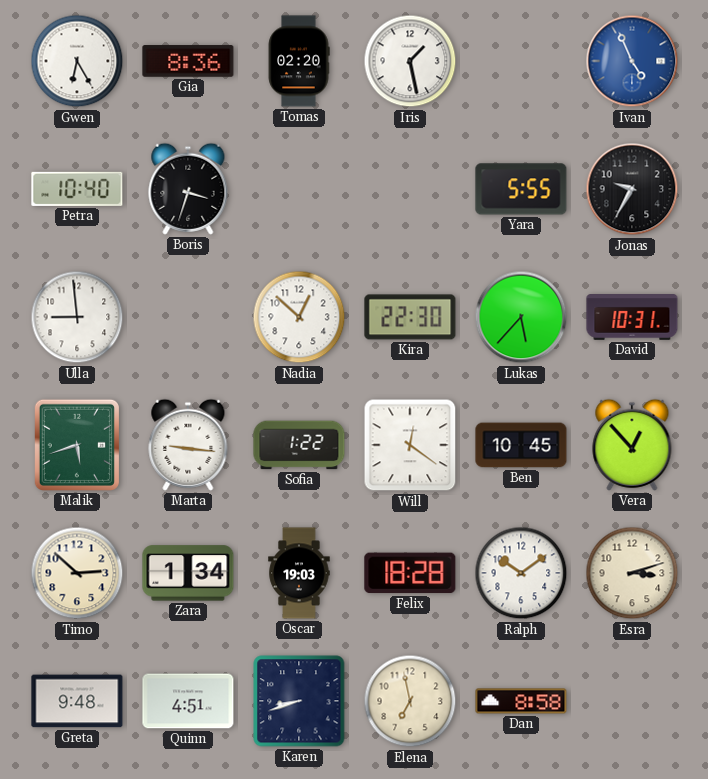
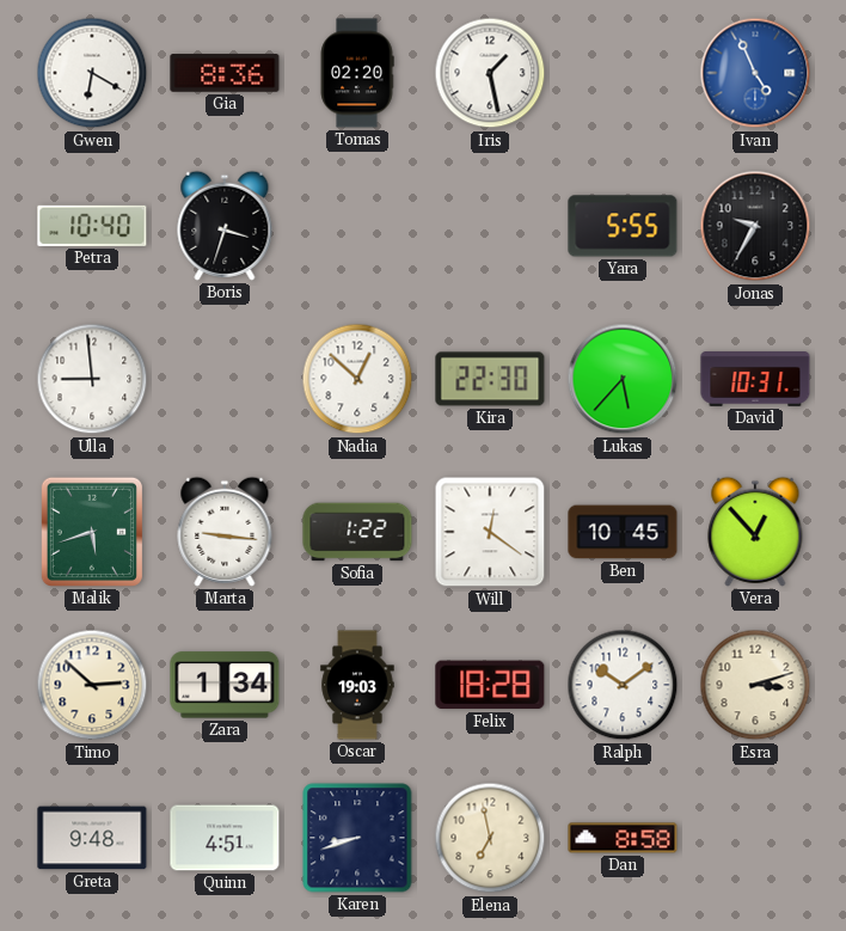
Gwen: 6:25 -> 6:20 (92, 73)
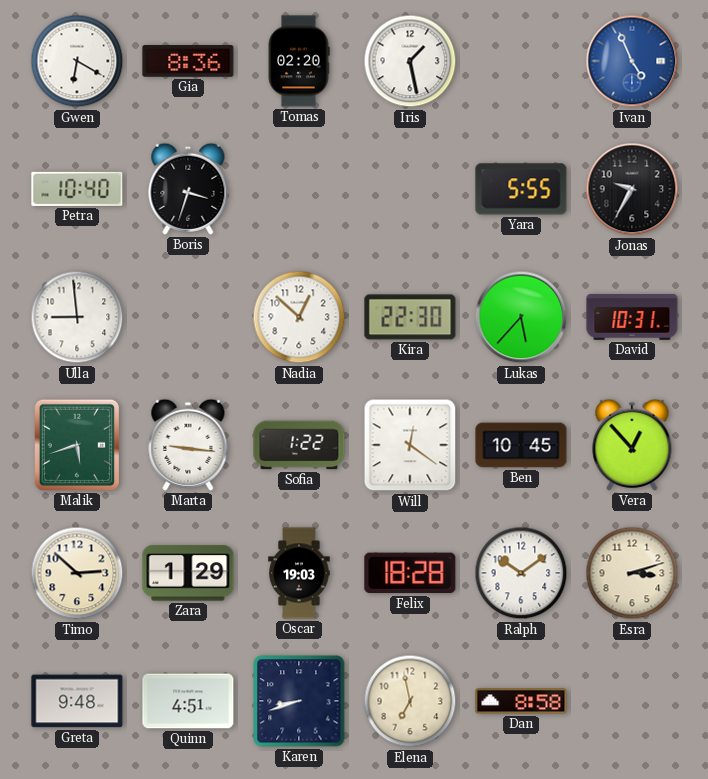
Zara: 1:34 -> 1:29 (188, 573)
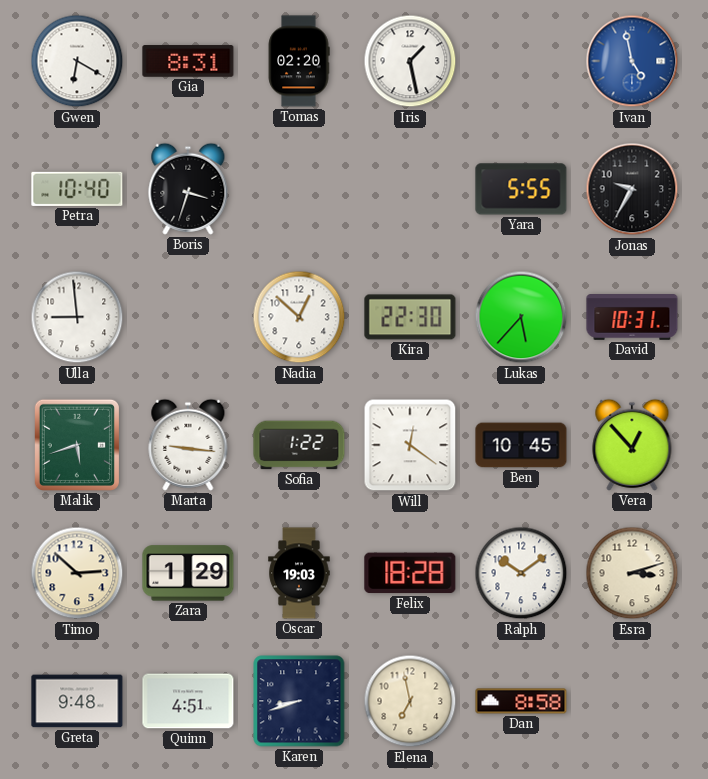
Gia: 8:36 -> 8:31 (188, 61)
Ivan: 4:56 -> 4:58 (632, 61)
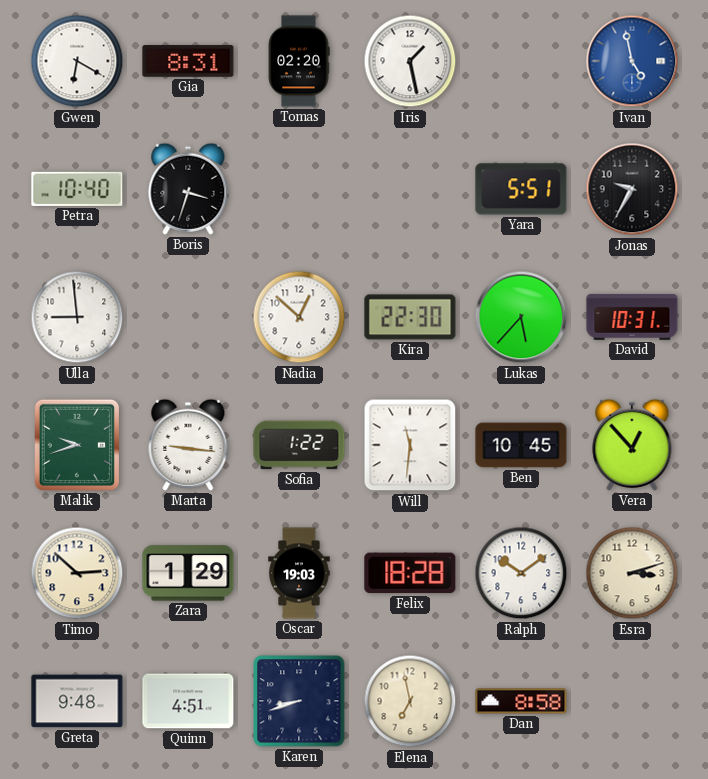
Yara: 5:55 -> 5:51 (521, 189)
Malik: 5:42 -> 9:42 (77, 445)
Will: 12:21 -> 11:31 (410, 445)
